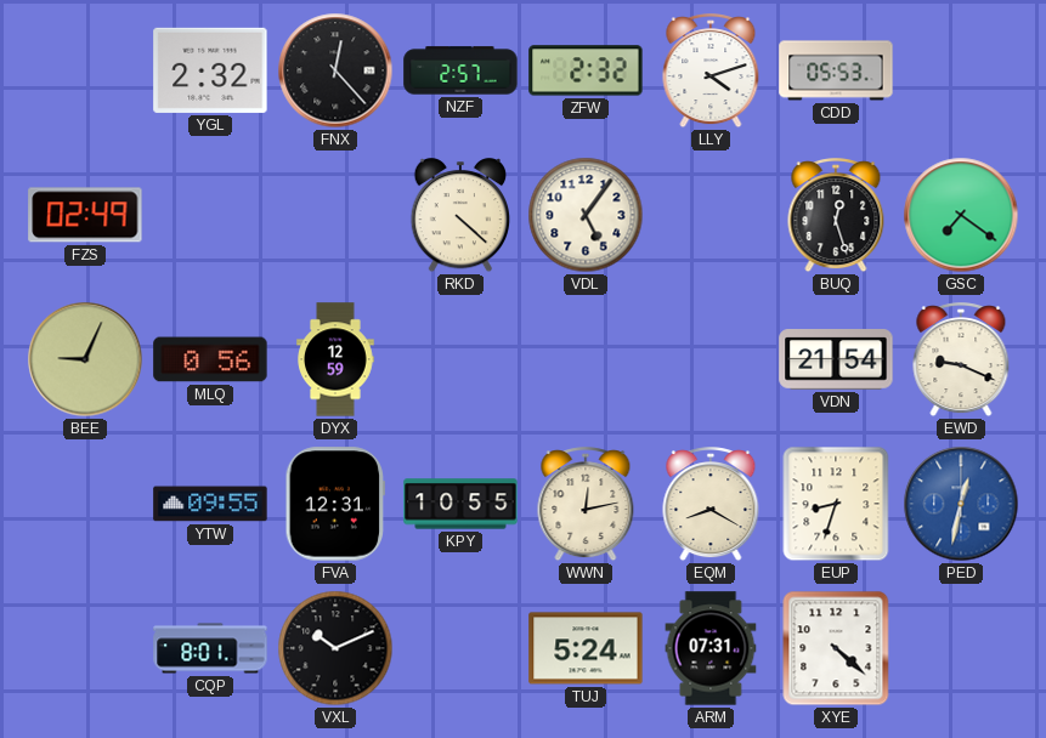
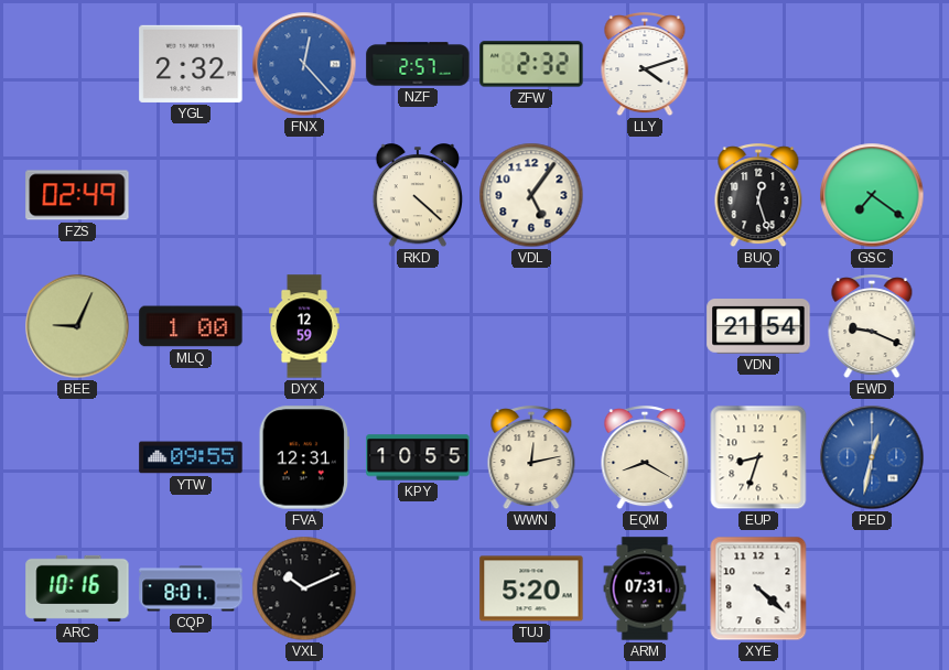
FNX dial: black -> blue (304, 64)
CDD: 05:53 -> none (836, 70)
MLQ: 0:56 -> 1:00 (191, 326)
ARC: none -> 10:16 (77, 588)
TUJ: 5:24 -> 5:20 (531, 588)
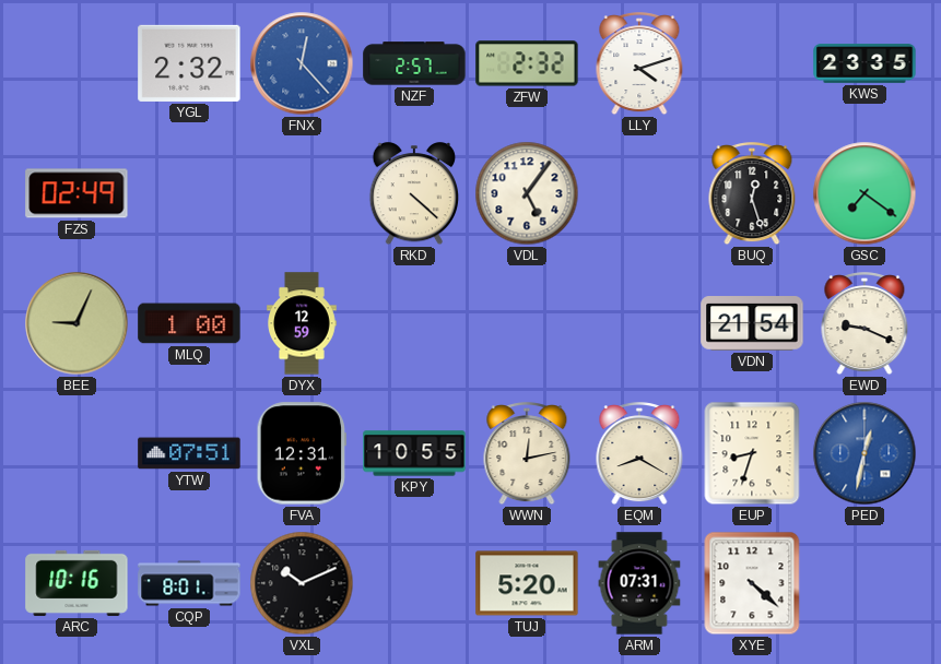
KWS: none -> 23:35 (864, 63)
YTW: 09:55 -> 07:51 (189, 453)
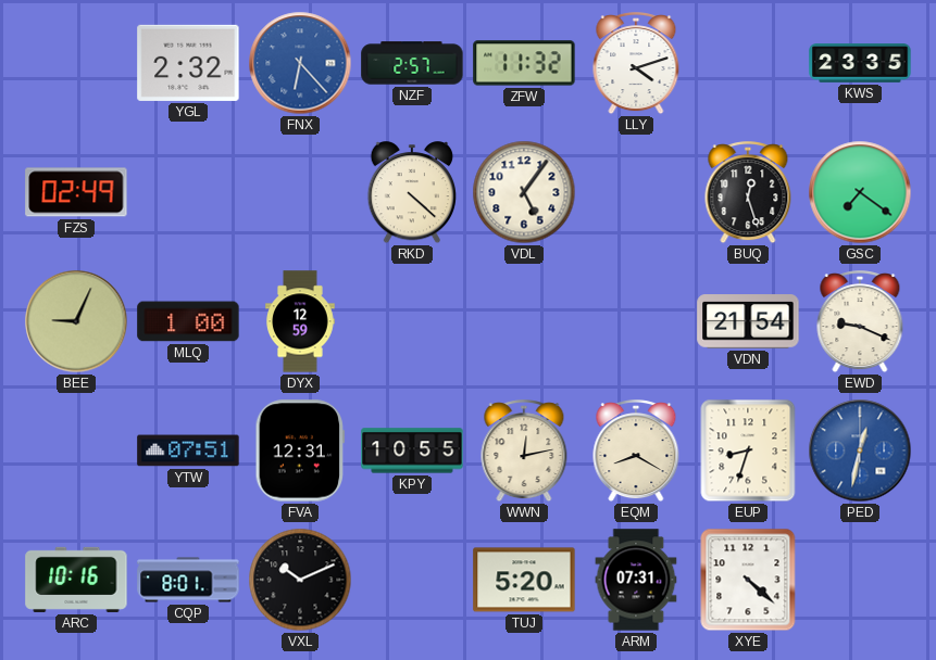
FNX: 12:23 -> 6:23 (300, 63)
ZFW: 2:32 -> 11:32 (524, 63)
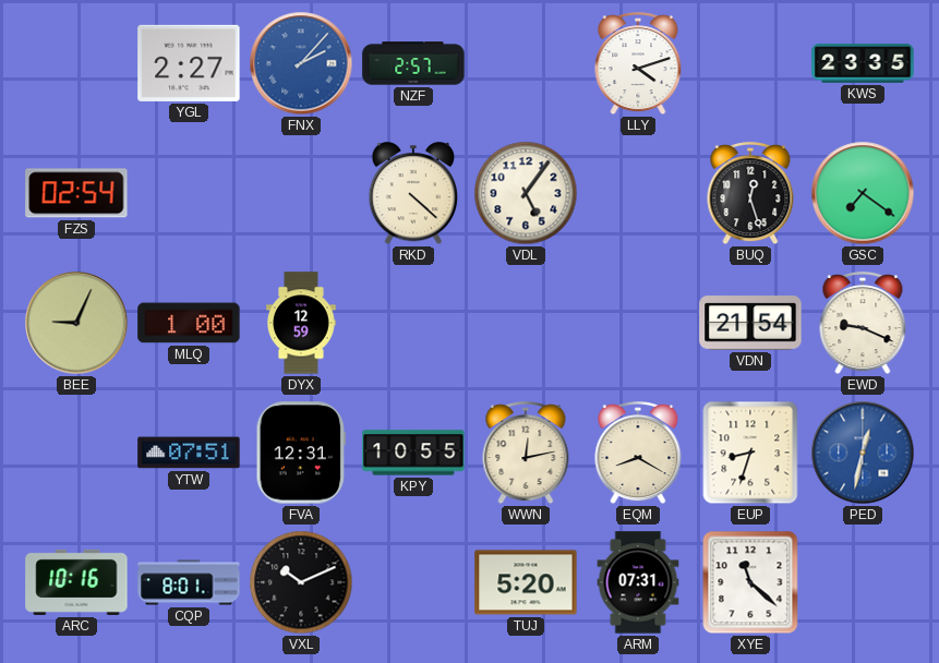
YGL: 2:32 -> 2:27 (189, 63)
FNX: 6:23 -> 2:07 (301, 63)
ZFW: 11:32 -> none (524, 63)
FZS: 02:49 -> 02:54 (76, 193)
XYE: 4:22 -> 11:22 (750, 582)
